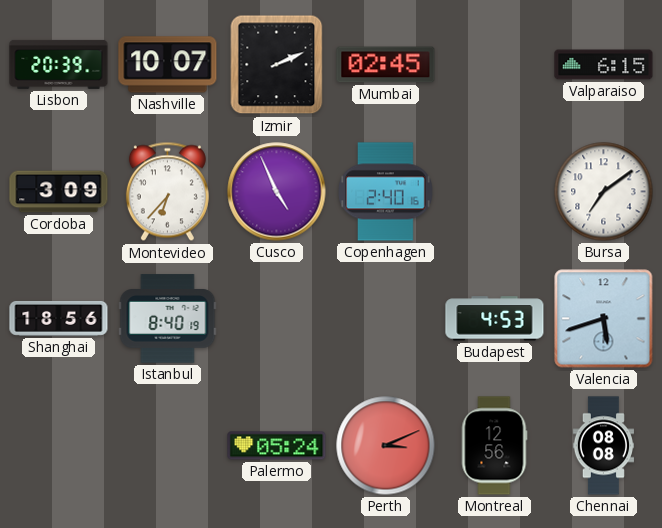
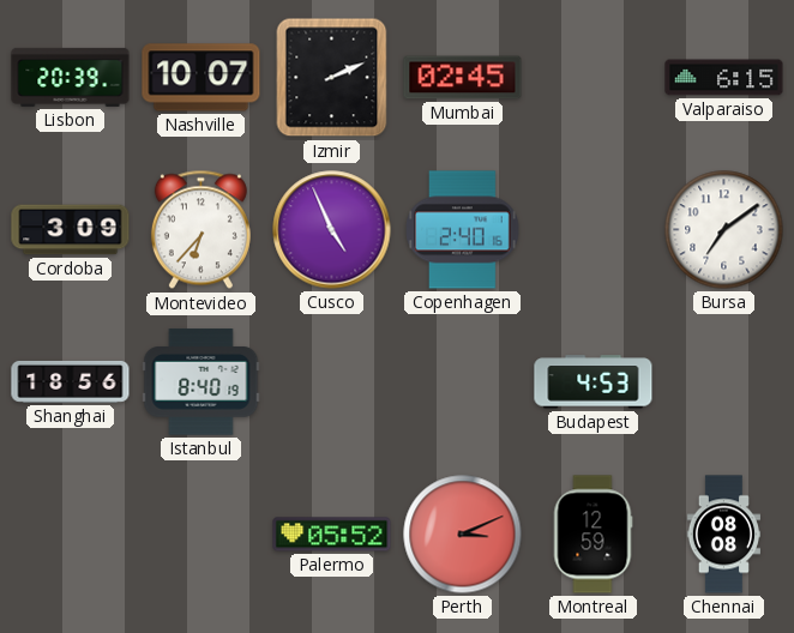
Valencia: 5:42 -> none (604, 319)
Palermo: 05:24 -> 05:52 (332, 535)
Montreal: 12:56 -> 12:59 (593, 535)
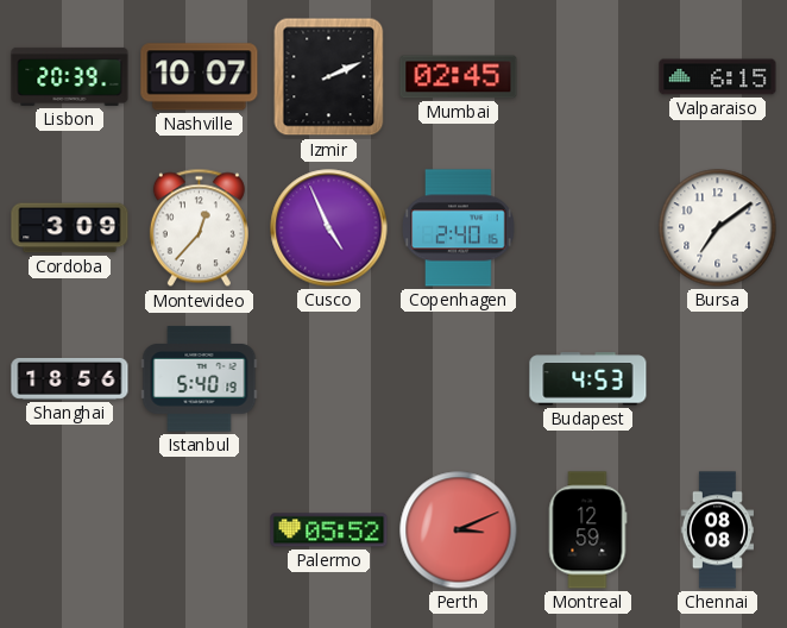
Montevideo: 6:37 -> 12:37 (199, 228)
Istanbul: 8:40 -> 5:40 (200, 379)
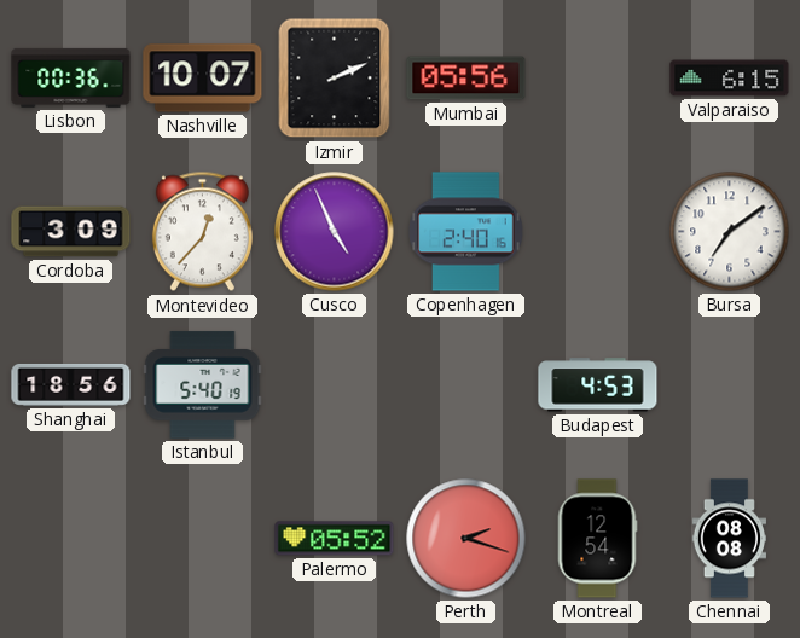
Lisbon: 20:39 -> 00:36 (71, 77)
Mumbai: 02:45 -> 05:56 (466, 79)
Perth: 3:11 -> 2:18 (466, 539)
Montreal: 12:59 -> 12:54 (597, 539)
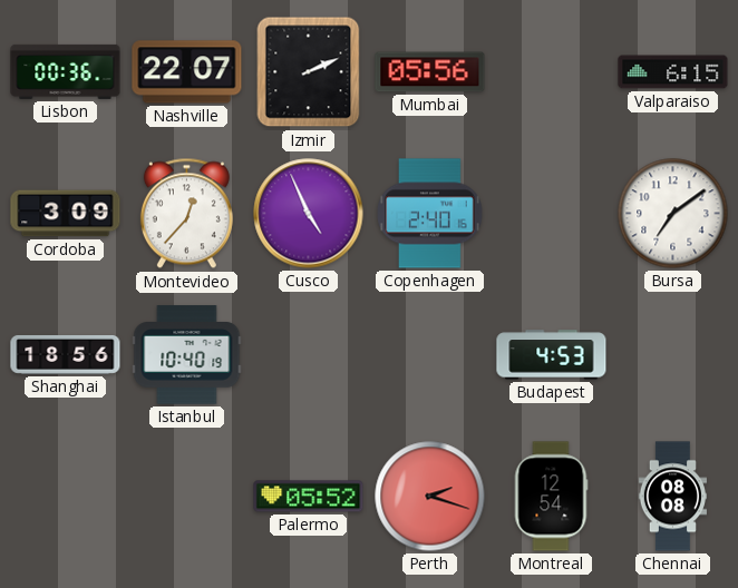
Nashville: 10:07 -> 22:07 (187, 72)
Istanbul: 5:40 -> 10:40 (187, 355)
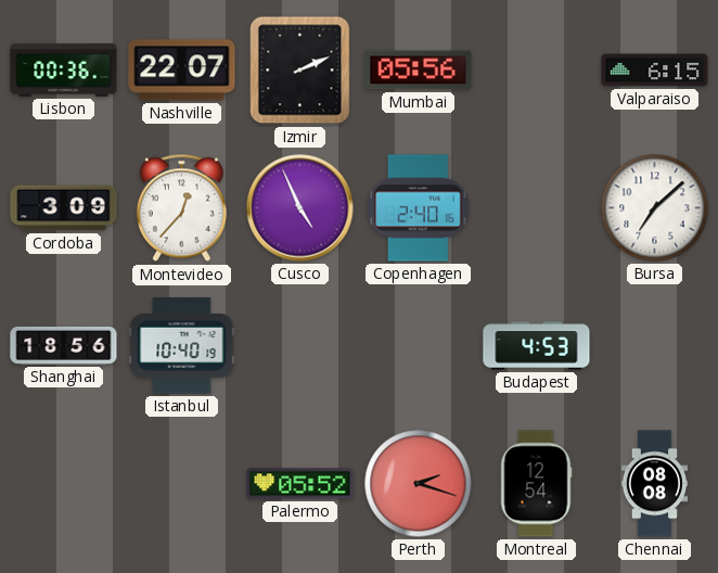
Bursa: 7:09 -> 7:08 (655, 208)
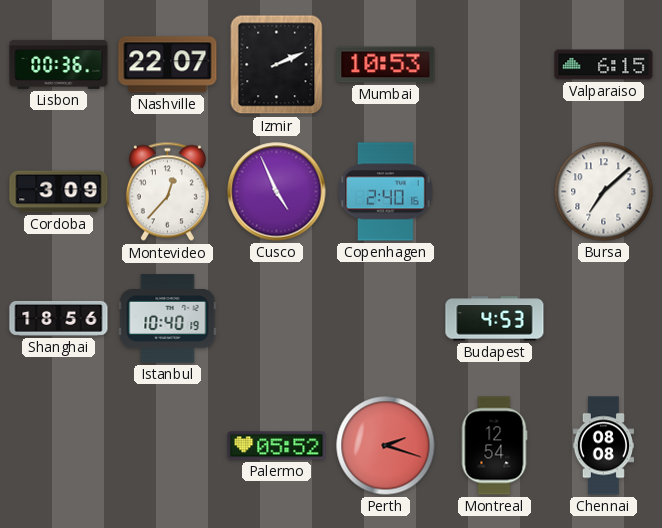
Mumbai: 05:56 -> 10:53 (386, 65)
